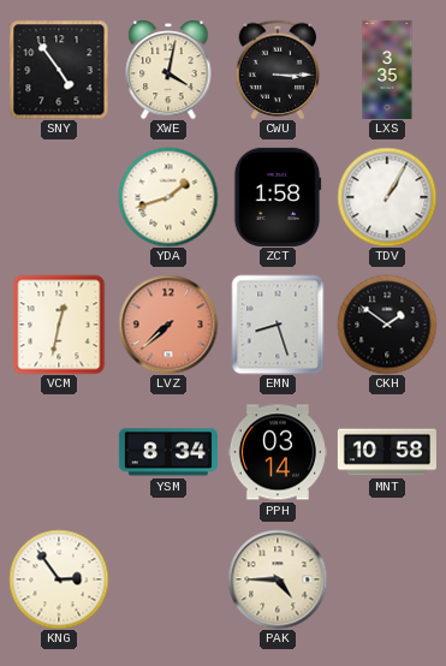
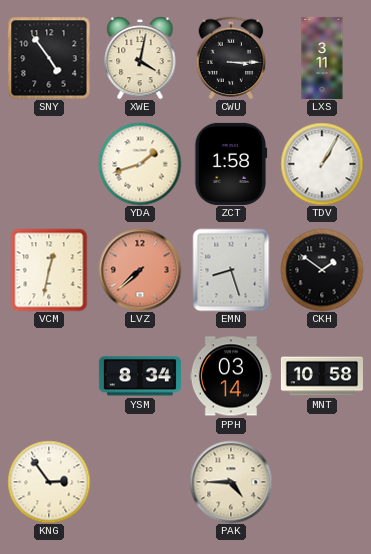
LXS: 3:35 -> 3:11 (322, 58)
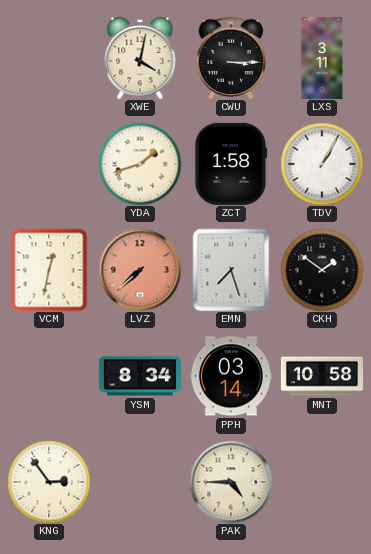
SNY: 4:54 -> none (49, 58)
EMN: 8:27 -> 7:27 (231, 270)
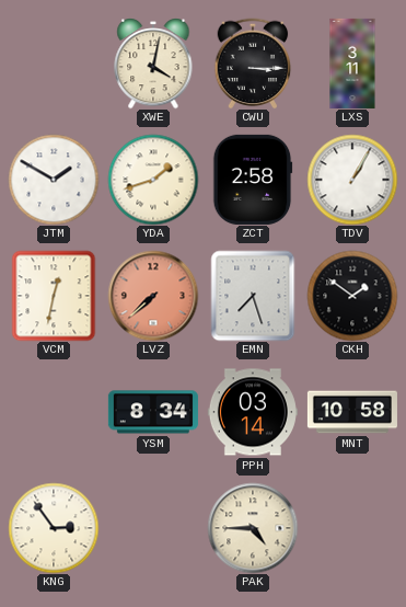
JTM: none -> 1:50 (54, 180)
ZCT: 1:58 -> 2:58 (253, 180)
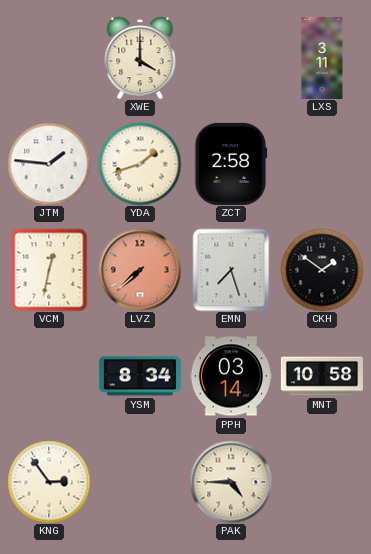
XWE: 4:02 -> 4:00 (140, 58)
CWU: 3:15 -> none (253, 64)
JTM: 1:50 -> 1:46 (49, 164)
TDV: 1:05 -> none (352, 180)
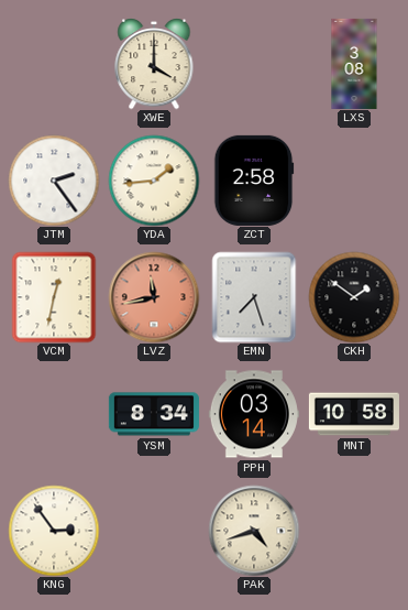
LXS: 3:11 -> 3:08 (354, 64)
JTM: 1:46 -> 2:24 (54, 181)
YDA: 1:42 -> 1:44 (154, 181)
LVZ: 7:38 -> 11:43 (154, 297)
PAK: 4:45 -> 4:42 (254, 531)
